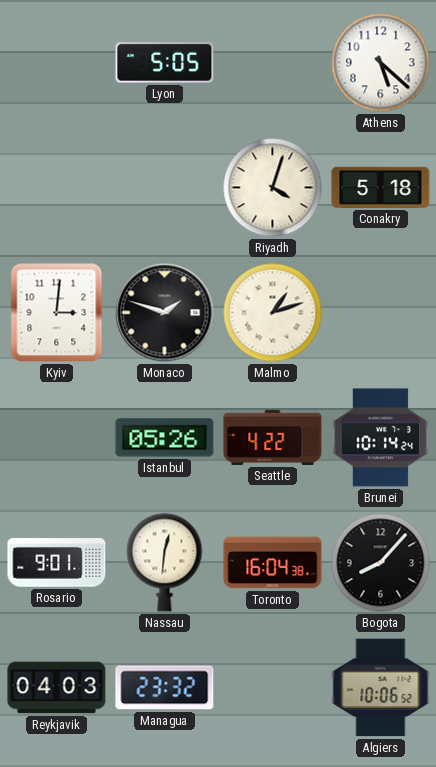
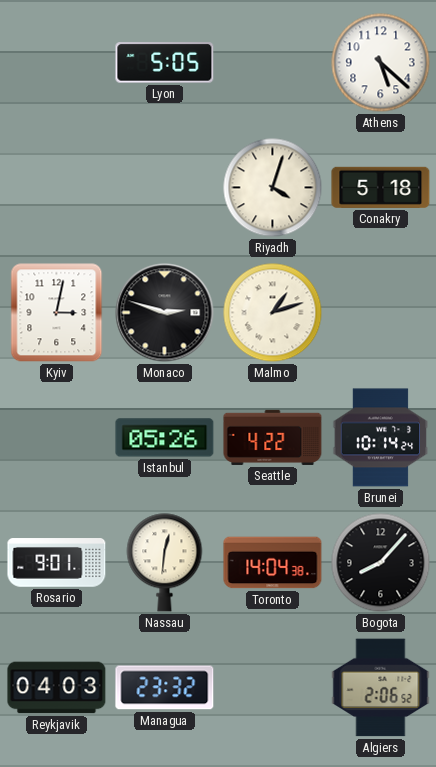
Kyiv: 3:01 -> 3:02 (57, 313)
Monaco: 1:48 -> 2:48 (165, 313)
Toronto: 16:04 -> 14:04 (273, 563)
Algiers: 10:06 -> 2:06 (381, 688)
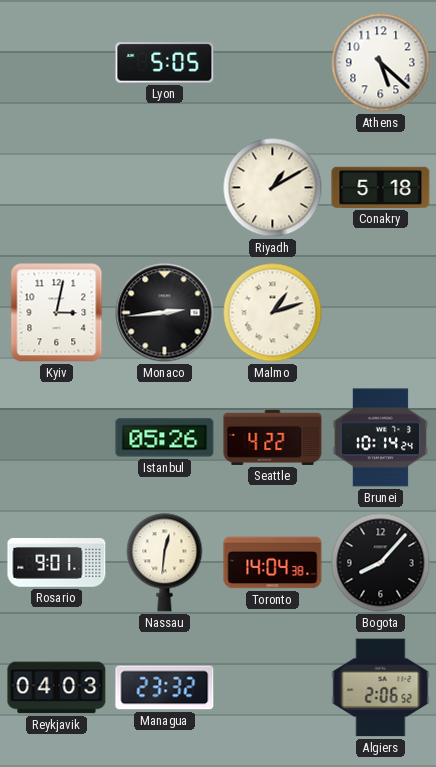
Riyadh: 4:03 -> 1:10 (273, 188)
Monaco: 2:48 -> 2:44 (165, 313)
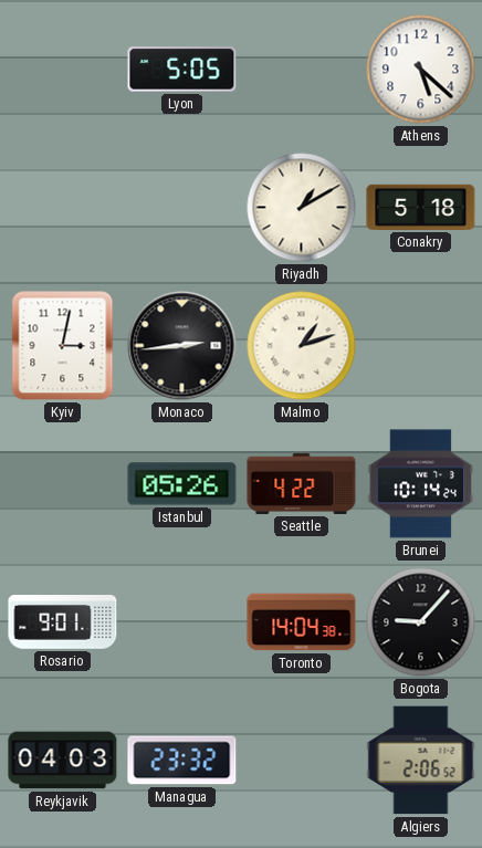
Nassau: 12:31 -> none (165, 563)
Bogota: 8:07 -> 9:07 (421, 622)
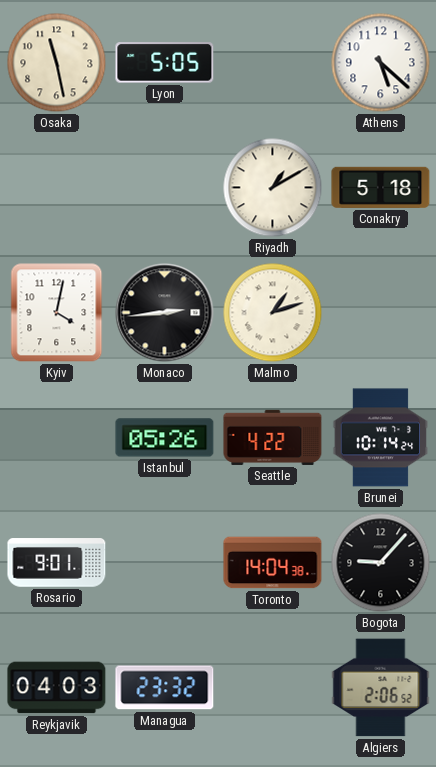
Osaka: none -> 11:28 (57, 63)
Kyiv: 3:02 -> 4:02 (57, 313)
